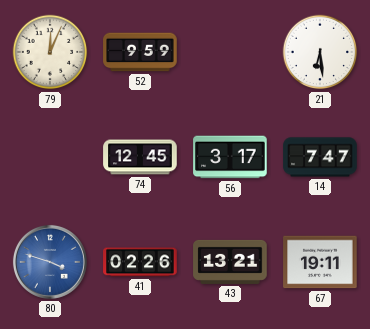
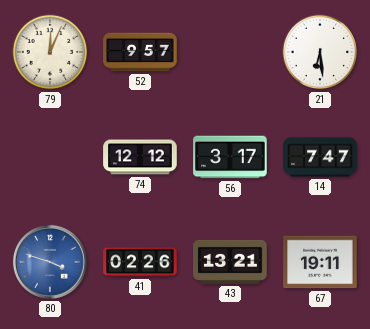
52: 9:59 -> 9:57 (140, 52)
74: 12:45 -> 12:12 (140, 157)
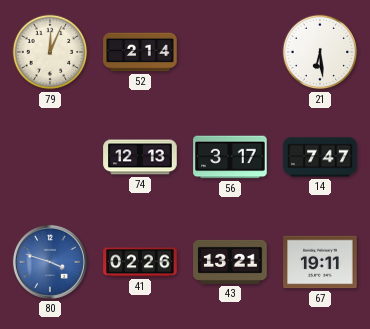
52: 9:57 -> 2:14 (140, 52)
74: 12:12 -> 12:13 (140, 157)
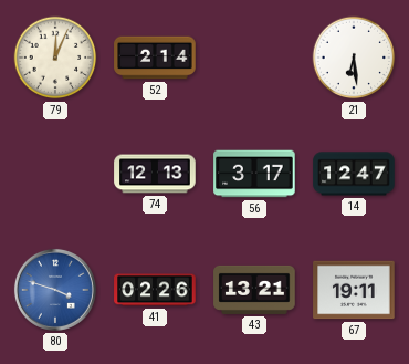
14: 7:47 -> 12:47 (354, 174)
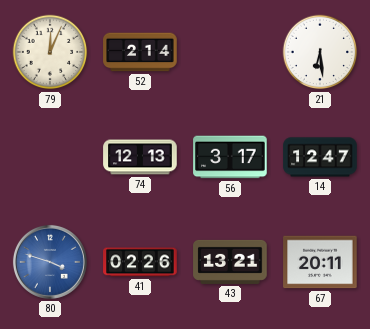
67: 19:11 -> 20:11 (320, 262)
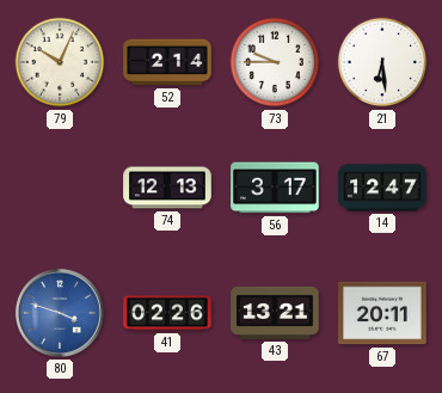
79: 12:04 -> 10:04 (60, 62)
73: none -> 9:45 (275, 62)
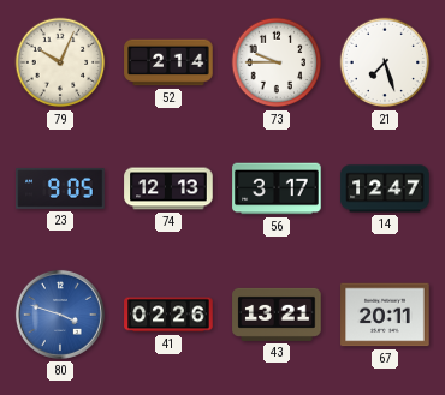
21: 6:29 -> 7:27 (385, 62)
23: none -> 9:05 (60, 188)
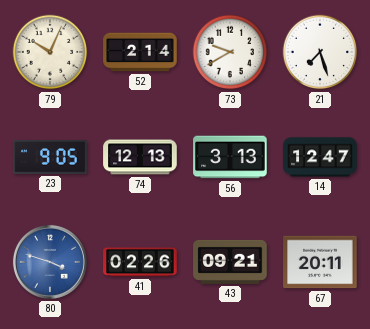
73: 9:45 -> 9:40 (230, 52)
56: 3:17 -> 3:13 (230, 157)
43: 13:21 -> 09:21 (230, 262)
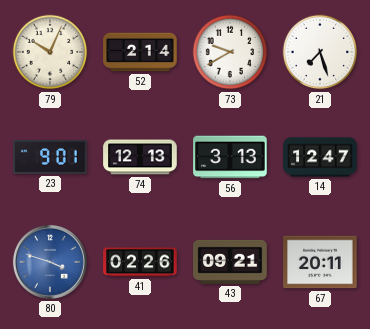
23: 9:05 -> 9:01 (50, 157)
